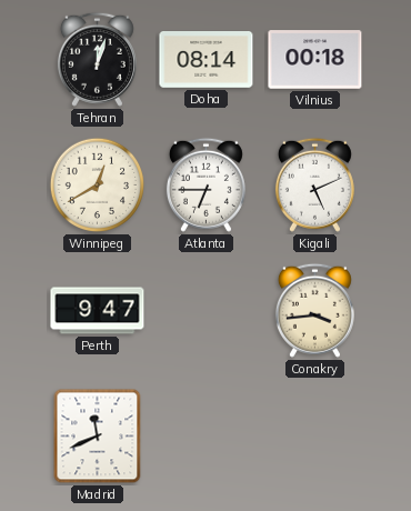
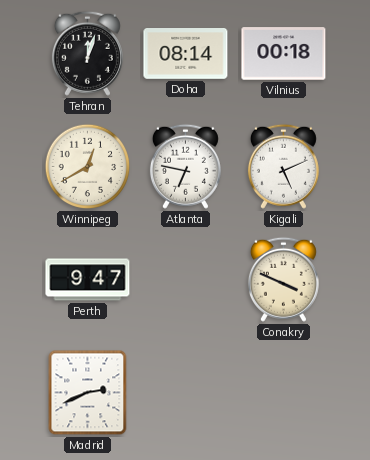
Atlanta: 6:45 -> 6:47 (185, 166)
Conakry: 3:44 -> 3:49 (283, 279)
Madrid: 11:41 -> 2:41 (88, 393)
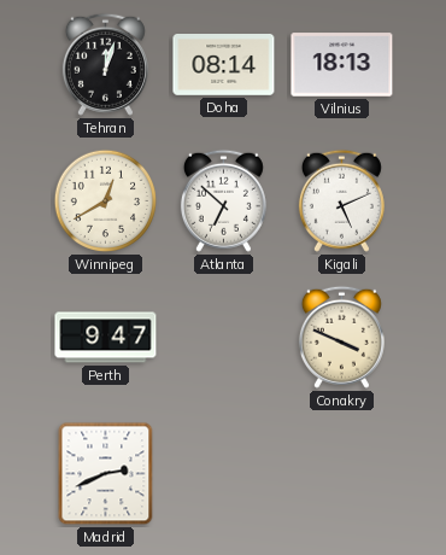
Vilnius: 00:18 -> 18:13 (342, 65)
Atlanta: 6:47 -> 6:52 (223, 200)
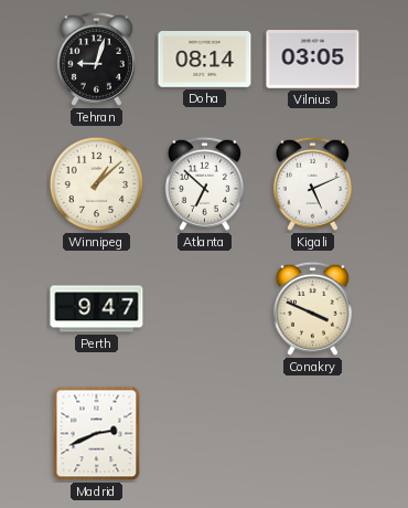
Tehran: 12:03 -> 9:03 (96, 59)
Vilnius: 18:13 -> 03:05 (313, 60)
Winnipeg: 12:40 -> 1:08 (97, 184)
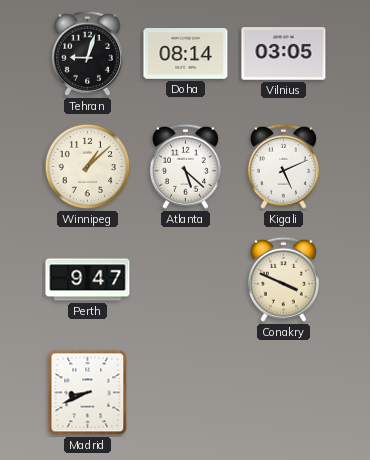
Atlanta: 6:52 -> 5:22 (185, 166)
Madrid: 2:41 -> 8:41 (88, 393)
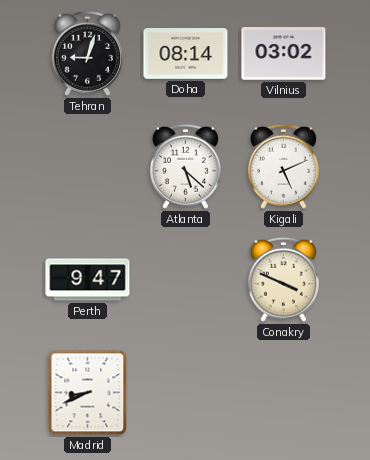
Vilnius: 03:05 -> 03:02 (284, 54)
Winnipeg: 1:08 -> none (88, 167)
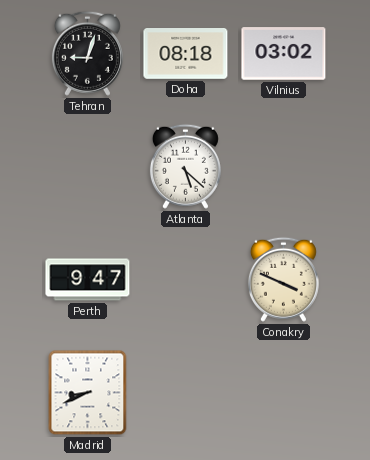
Doha: 08:14 -> 08:18 (186, 54)
Kigali: 5:11 -> none (283, 166)
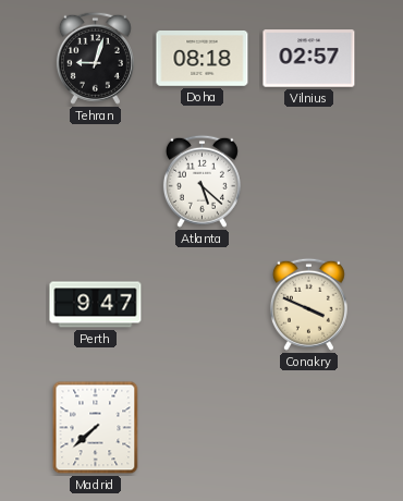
Vilnius: 03:02 -> 02:57 (309, 59)
Madrid: 8:41 -> 7:38 (96, 428)
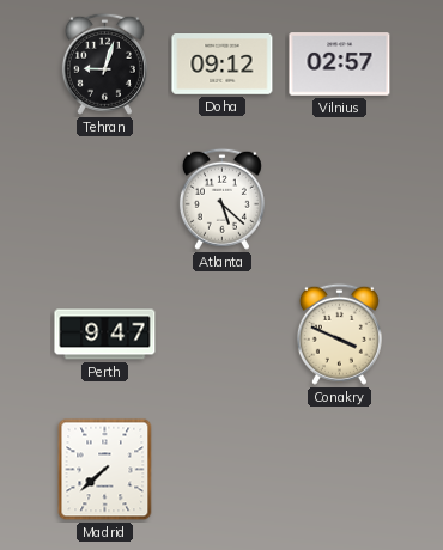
Doha: 08:18 -> 09:12 (223, 65)
